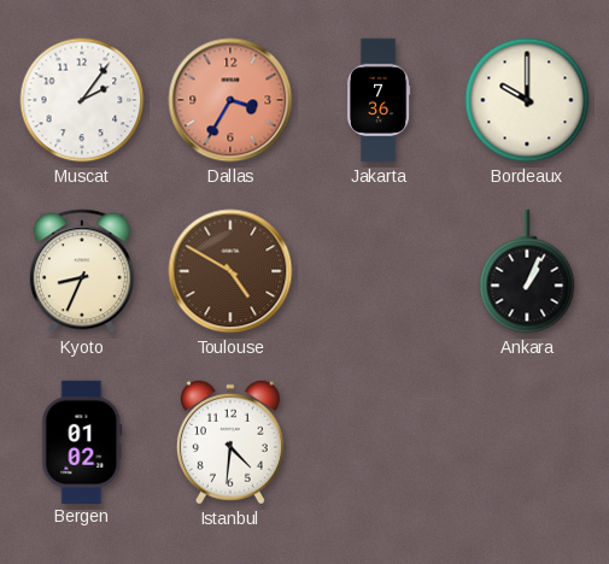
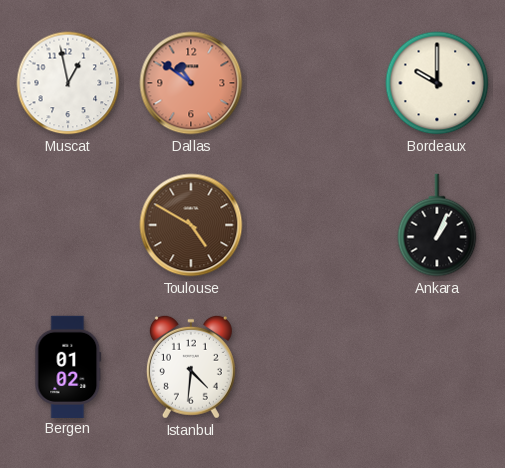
Muscat: 2:06 -> 12:58 (68, 83)
Dallas: 3:35 -> 10:51 (191, 83)
Jakarta: 7:36 -> none (379, 100)
Kyoto: 8:34 -> none (82, 271)
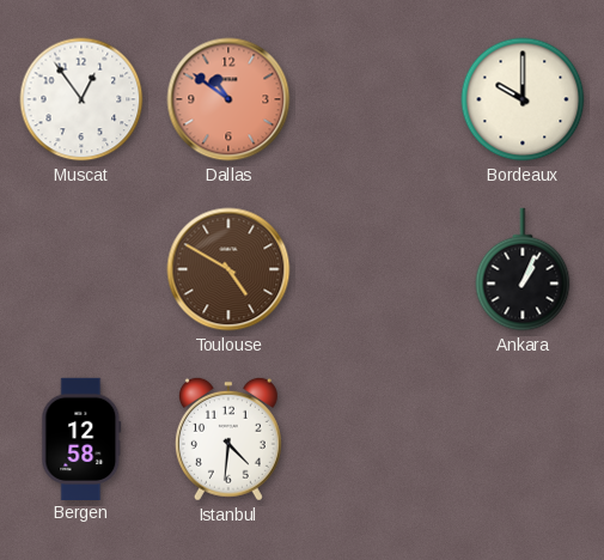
Muscat: 12:58 -> 12:54 (81, 99)
Bergen: 01:02 -> 12:58 (81, 438)
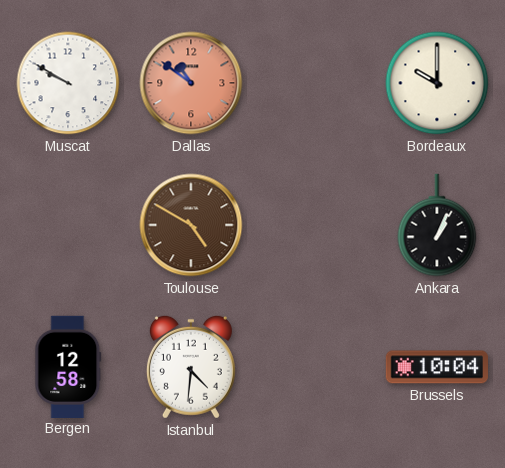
Muscat: 12:54 -> 9:50 (68, 83)
Brussels: none -> 10:04 (437, 367)
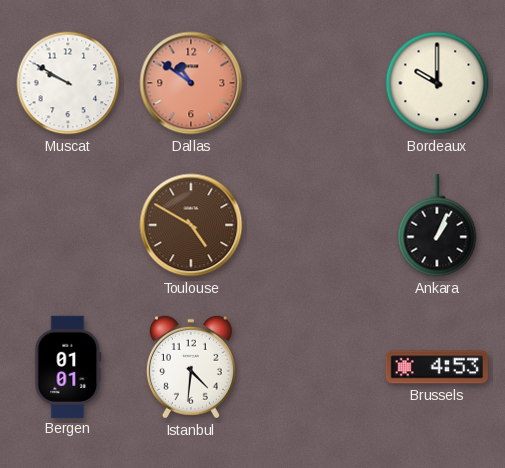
Bergen: 12:58 -> 01:01 (68, 366)
Brussels: 10:04 -> 4:53 (437, 367)
